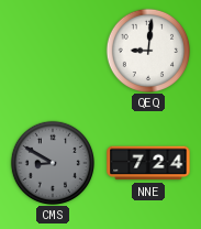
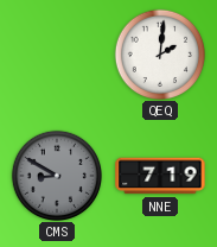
QEQ: 9:01 -> 2:01 (159, 53)
NNE: 7:24 -> 7:19 (160, 176)
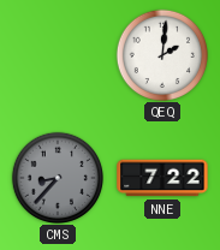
CMS: 8:50 -> 8:37 (57, 177)
NNE: 7:19 -> 7:22 (162, 178)
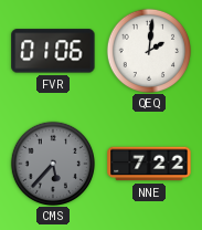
FVR: none -> 01:06 (53, 51)
CMS: 8:37 -> 5:37 (52, 163)
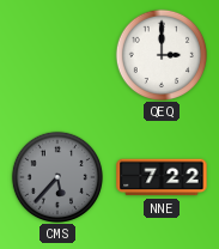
FVR: 01:06 -> none (53, 51)
QEQ: 2:01 -> 3:00 (160, 54)
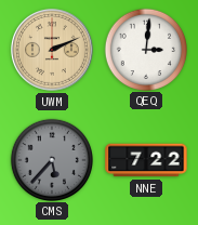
UWM: none -> 2:11 (52, 50)
QEQ: 3:00 -> 3:01 (145, 49)
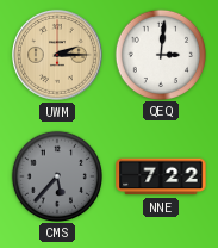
UWM: 2:11 -> 2:15 (57, 55)
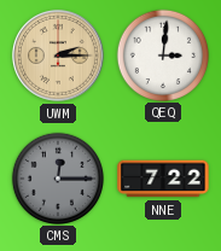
CMS: 5:37 -> 12:15 (57, 177)
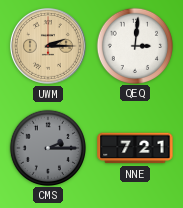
CMS: 12:15 -> 2:15 (47, 147)
NNE: 7:22 -> 7:21 (135, 148)
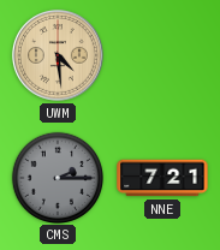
UWM: 2:15 -> 4:29 (58, 55)
QEQ: 3:01 -> none (134, 45)
